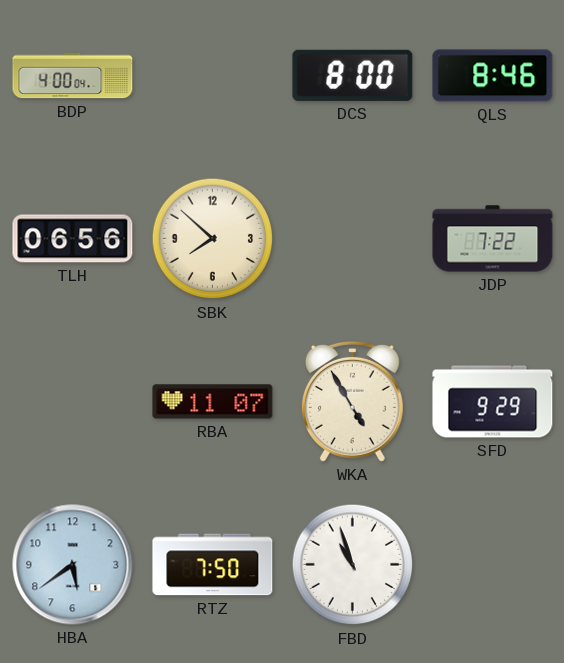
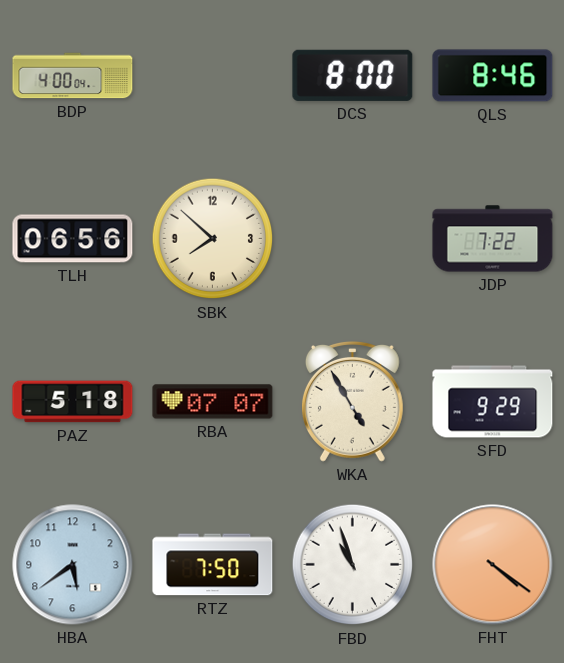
PAZ: none -> 5:18 (73, 402)
RBA: 11:07 -> 07:07 (213, 402)
FHT: none -> 4:21 (493, 565)
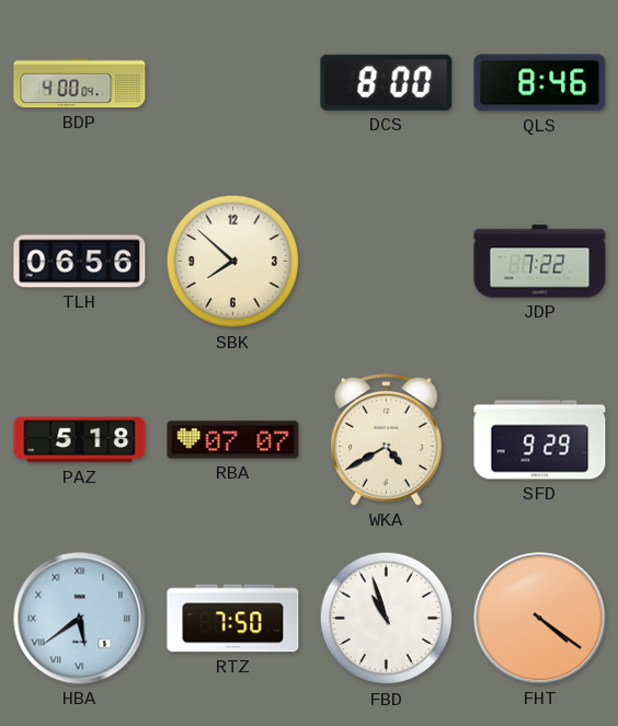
WKA: 4:55 -> 4:40 (386, 440)
HBA numerals: Arabic -> Roman (80, 619)
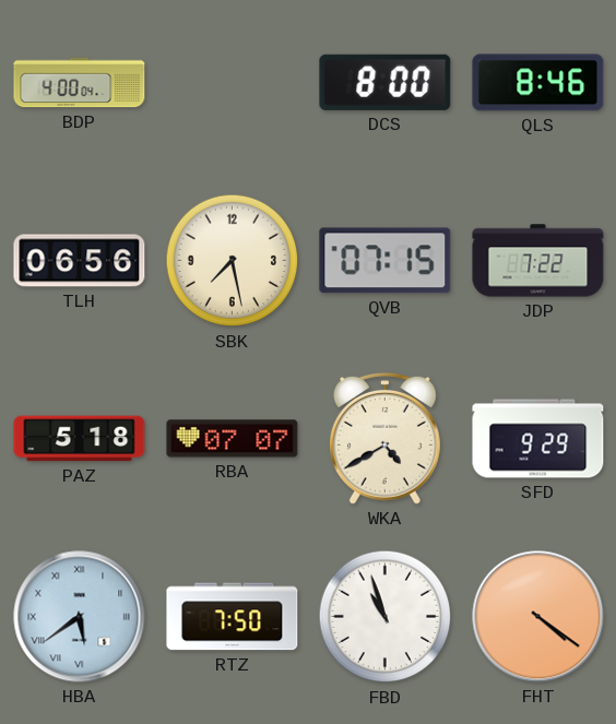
SBK: 7:52 -> 7:28 (233, 261)
QVB: none -> 07:15 (386, 261)
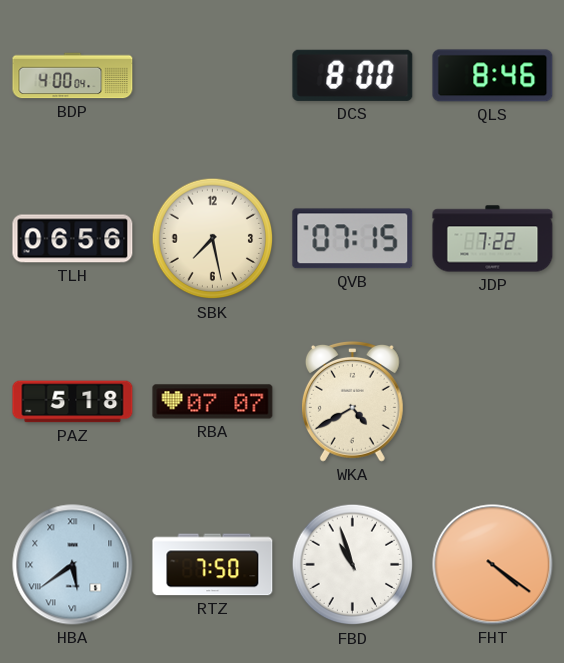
SFD: 9:29 -> none (538, 439)
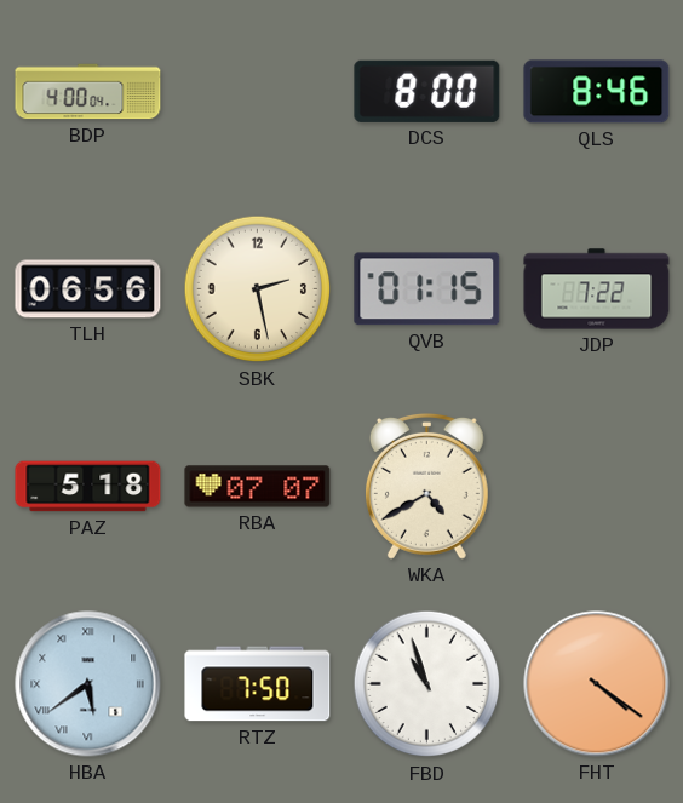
SBK: 7:28 -> 2:28 (258, 289)
QVB: 07:15 -> 01:15 (427, 289)
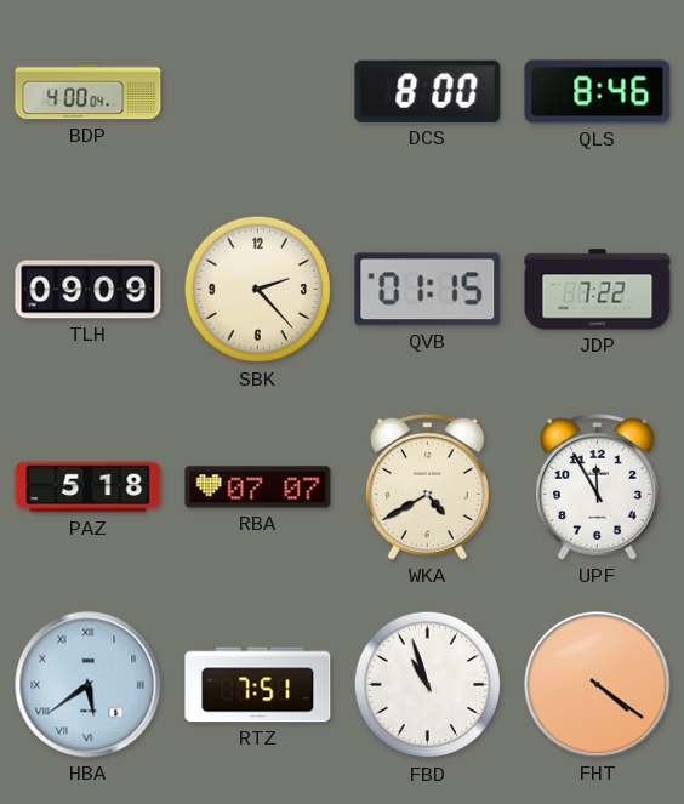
TLH: 06:56 -> 09:09 (89, 290)
SBK: 2:28 -> 2:23 (258, 290)
UPF: none -> 11:55 (597, 487)
RTZ: 7:50 -> 7:51 (258, 685)
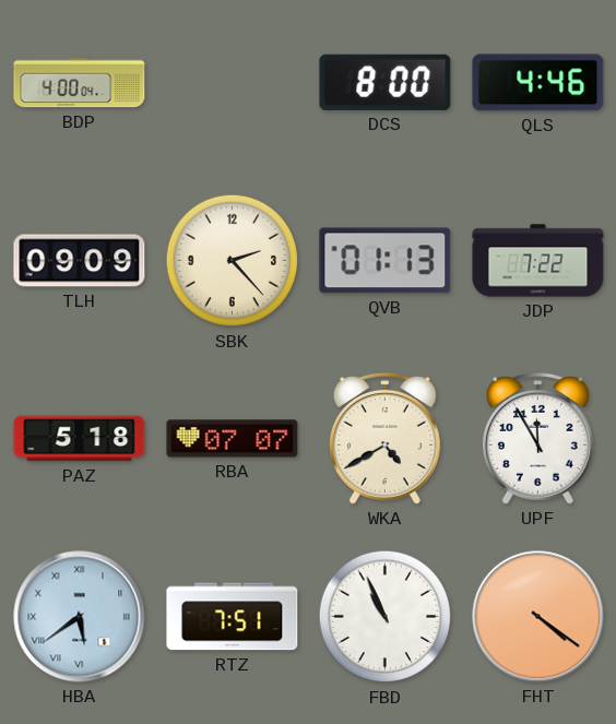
QLS: 8:46 -> 4:46 (538, 83)
QVB: 01:15 -> 01:13 (386, 261)
FBD: 10:57 -> 10:56 (386, 617)
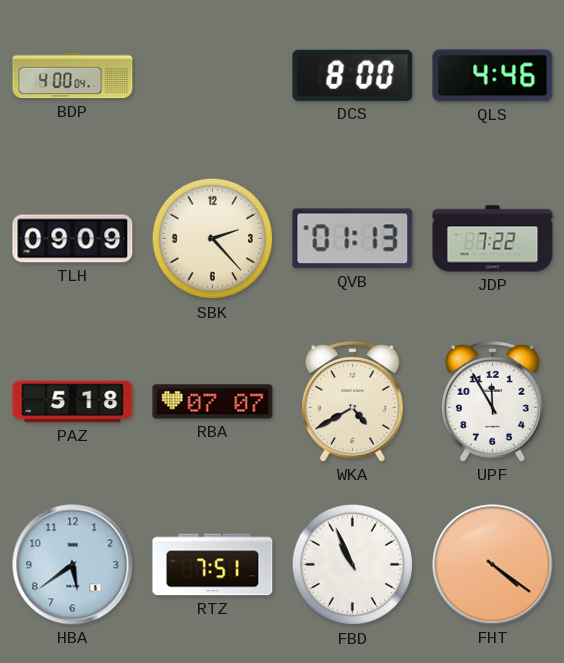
HBA numerals: Roman -> Arabic (73, 565)
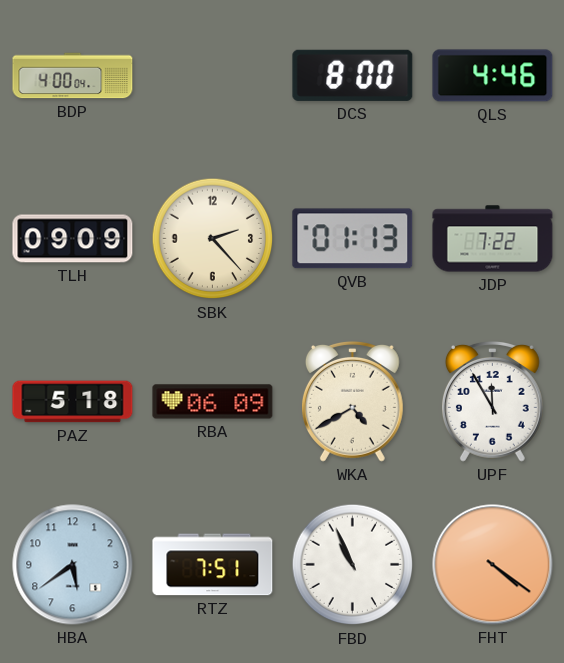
RBA: 07:07 -> 06:09 (213, 402)
